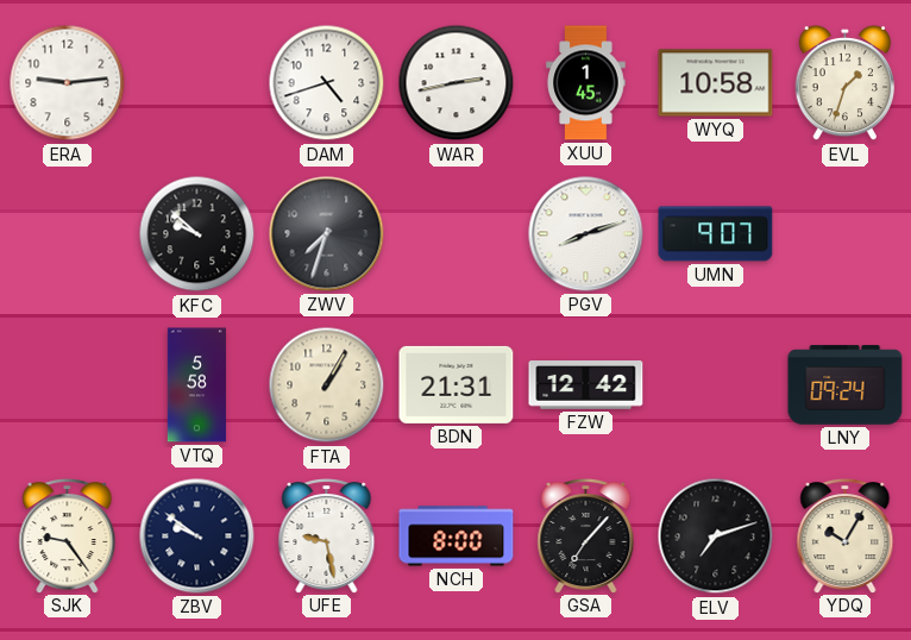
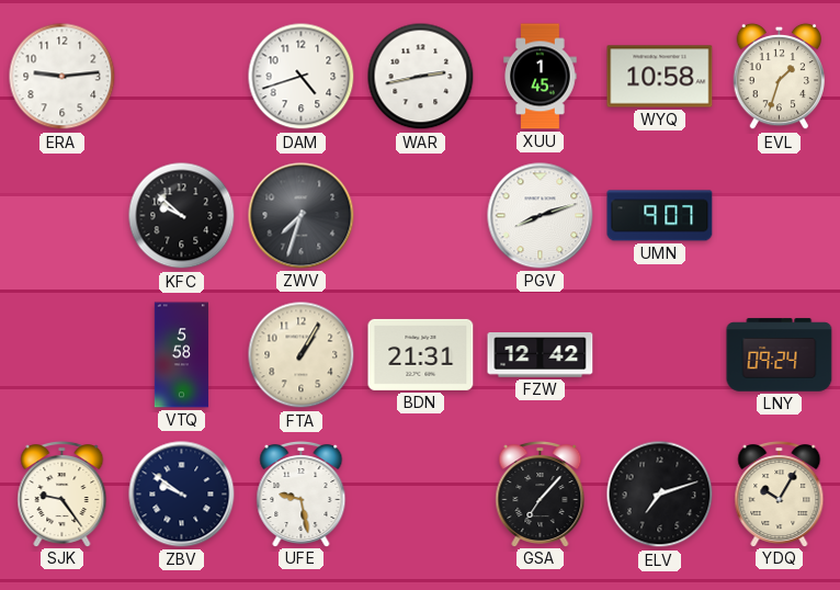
NCH: 8:00 -> none (457, 537)
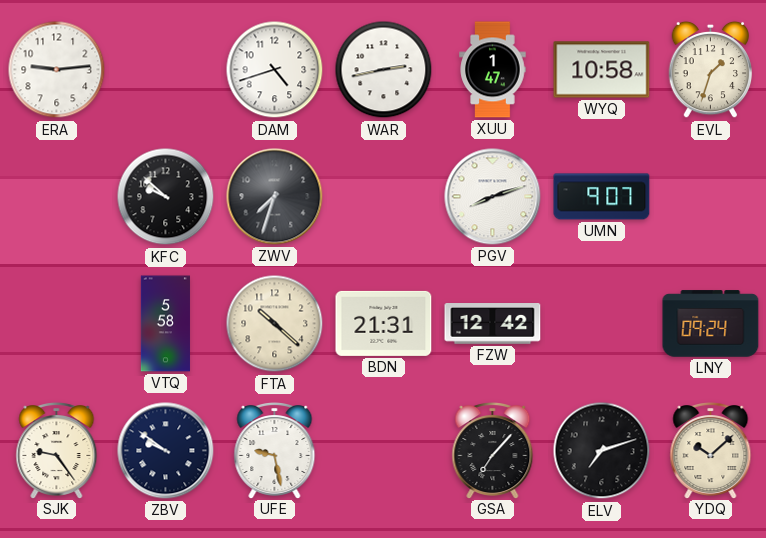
XUU: 1:45 -> 1:47 (493, 70)
FTA: 1:05 -> 10:22 (275, 324)
YDQ: 10:05 -> 10:08 (711, 451)
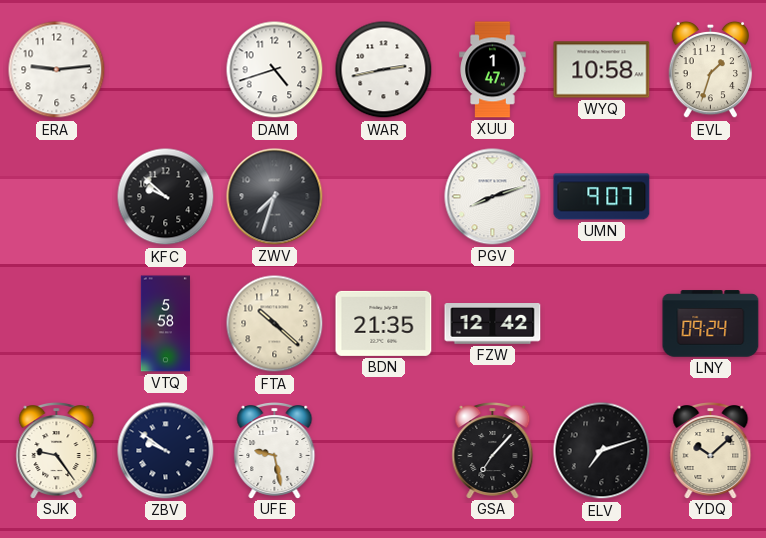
BDN: 21:31 -> 21:35 (384, 323)
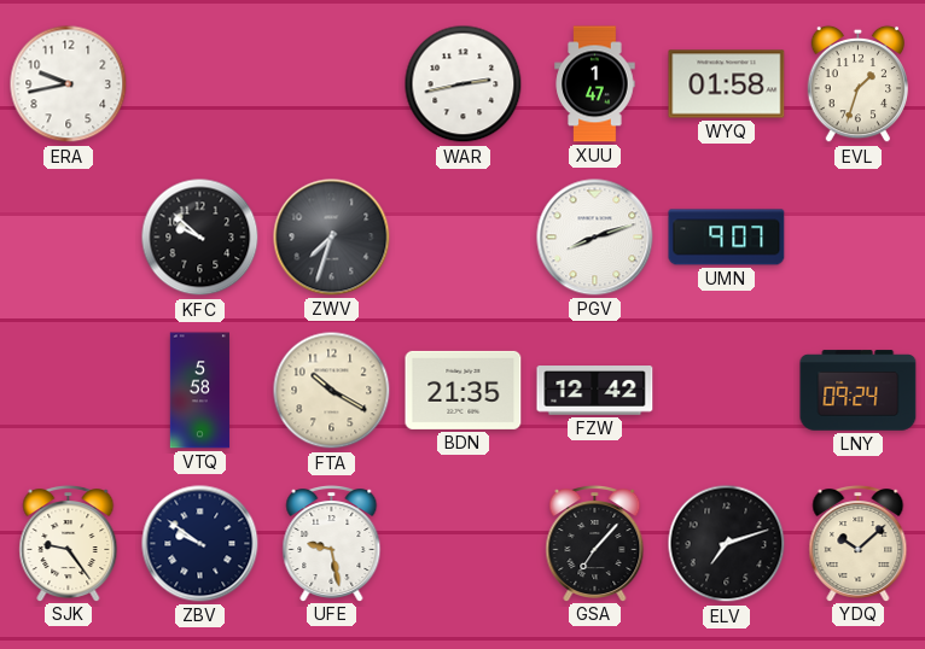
ERA: 9:14 -> 9:43 (69, 84)
DAM: 4:42 -> none (275, 70)
WYQ: 10:58 -> 01:58 (727, 84)
FTA: 10:22 -> 10:20 (332, 391)
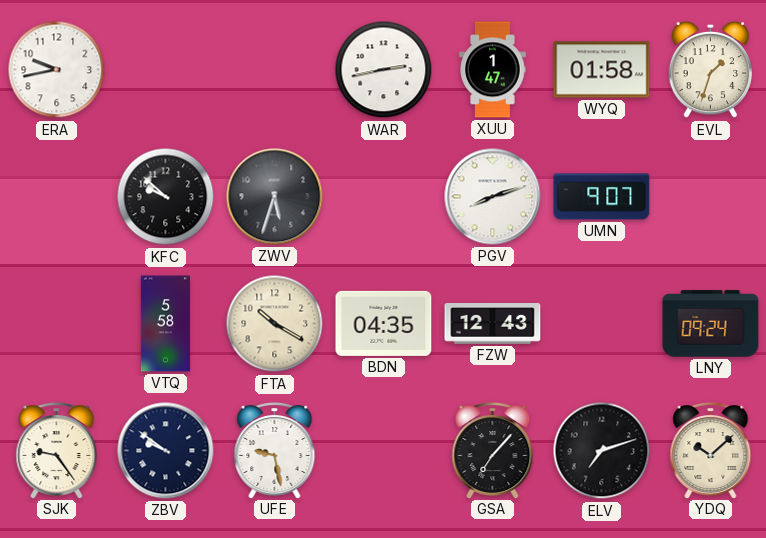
ZWV: 7:33 -> 5:33 (275, 197)
BDN: 21:35 -> 04:35 (384, 323)
FZW: 12:42 -> 12:43 (493, 324)
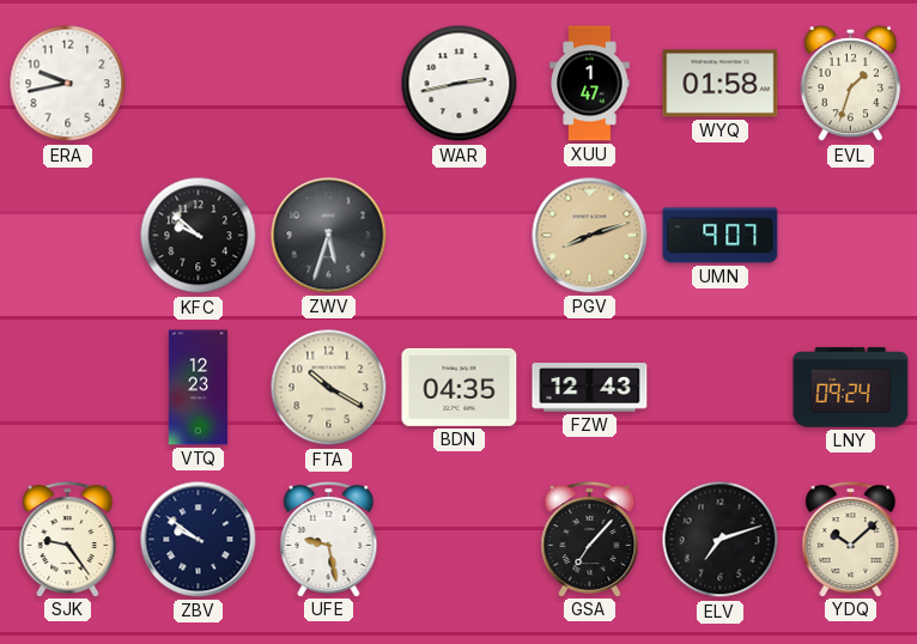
PGV dial: white -> champagne (590, 236)
VTQ: 5:58 -> 12:23 (198, 388)
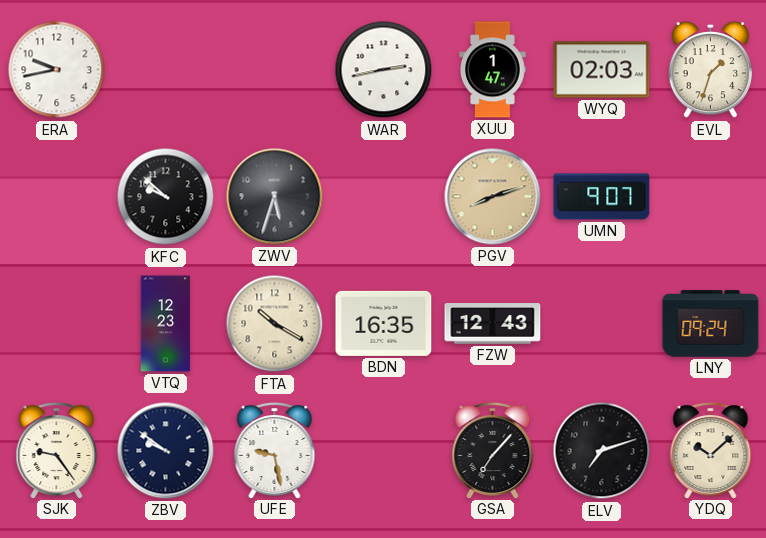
WYQ: 01:58 -> 02:03 (602, 70)
BDN: 04:35 -> 16:35 (384, 323)
